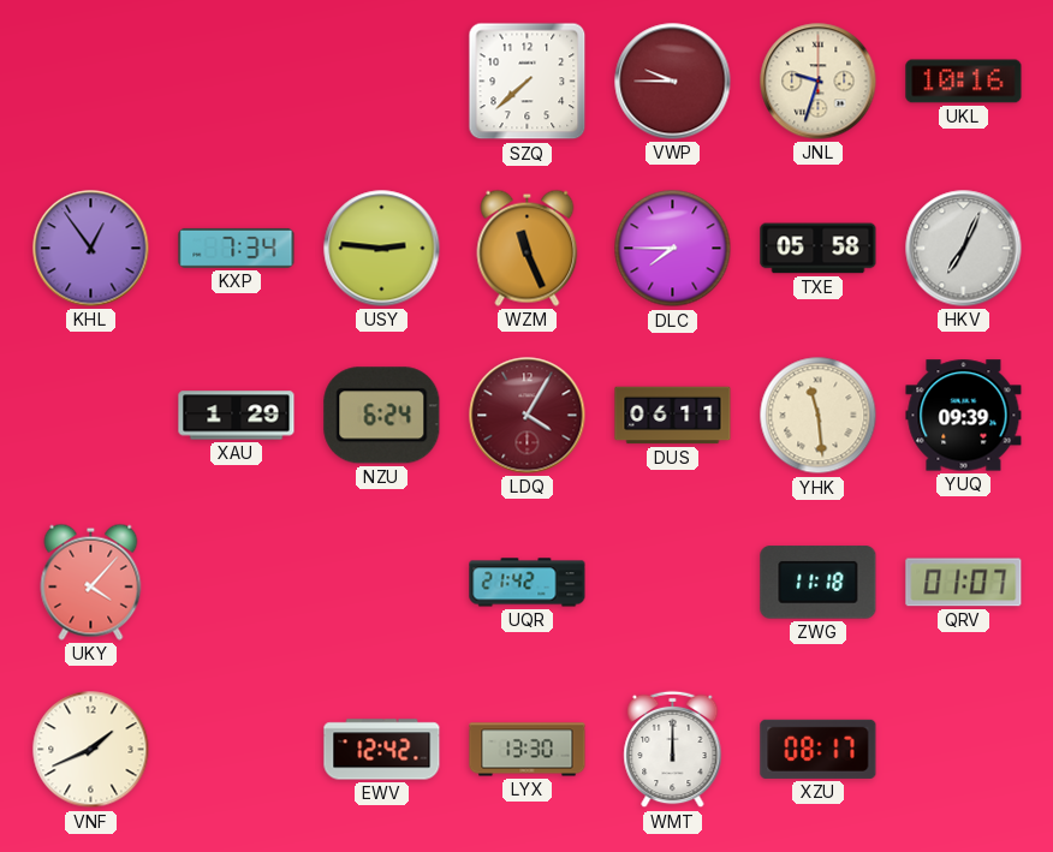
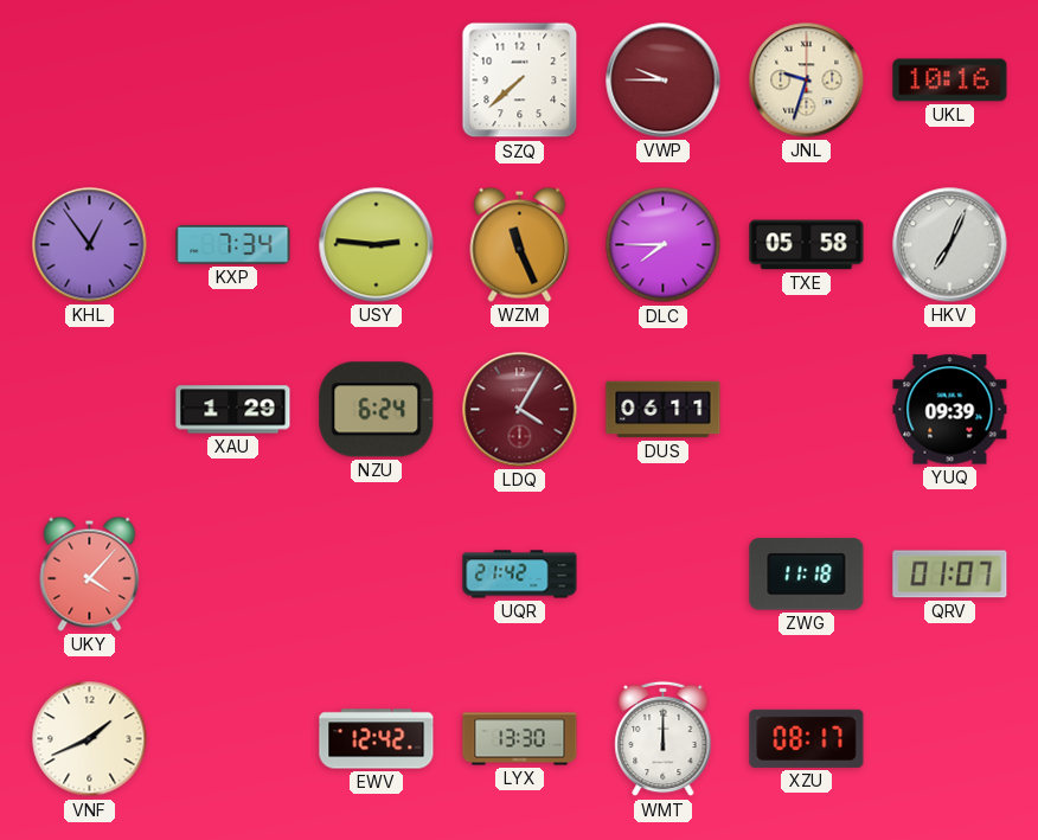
YHK: 11:29 -> none (819, 416)
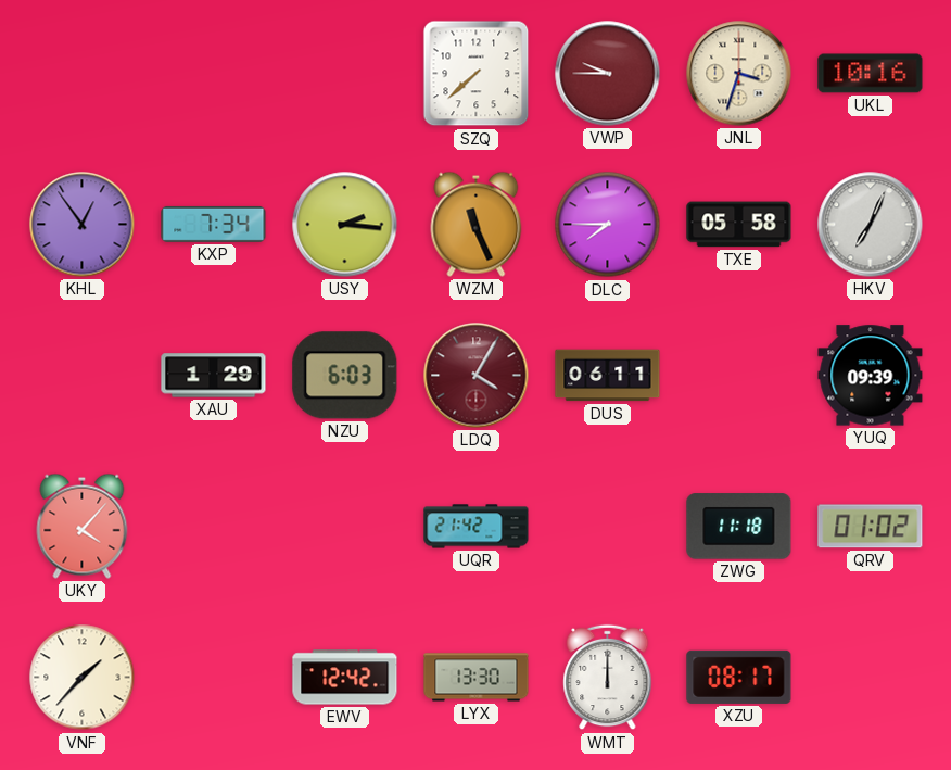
JNL: 9:33 -> 3:33 (739, 74)
USY: 2:46 -> 2:16 (345, 225)
NZU: 6:24 -> 6:03 (345, 376)
QRV: 01:07 -> 01:02 (871, 527)
VNF: 1:41 -> 1:37 (83, 678)
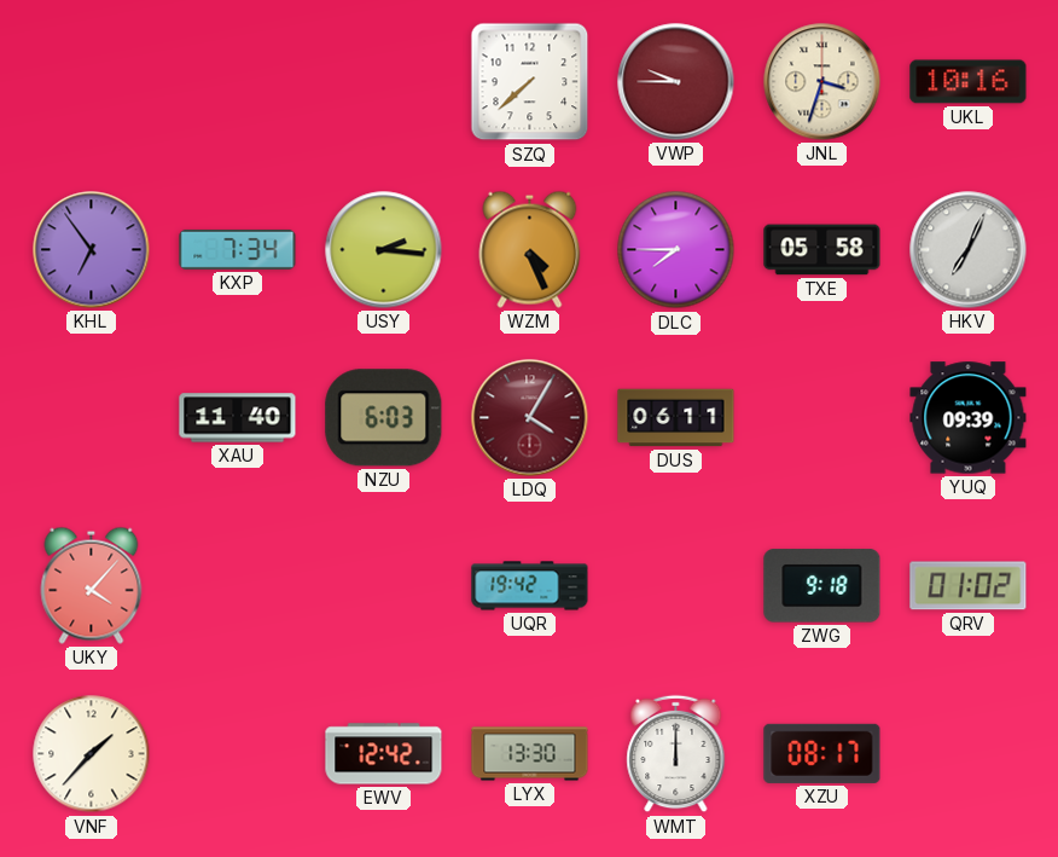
KHL: 12:54 -> 6:54 (92, 250)
WZM: 11:26 -> 4:26 (530, 249)
XAU: 1:29 -> 11:40 (238, 418)
UQR: 21:42 -> 19:42 (530, 586)
ZWG: 11:18 -> 9:18 (822, 586)
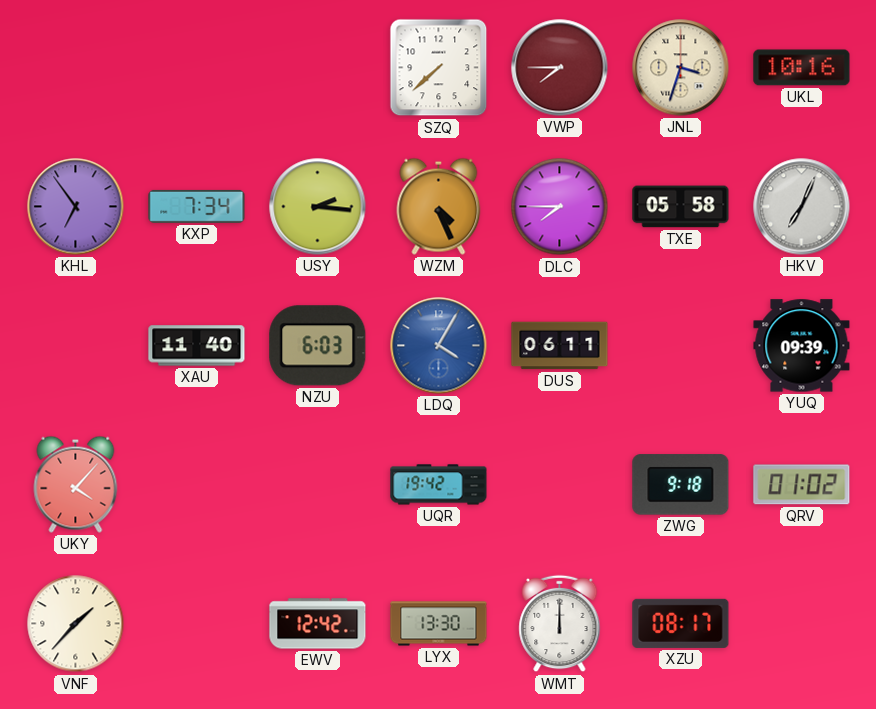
VWP: 9:45 -> 7:45 (560, 68)
LDQ dial: burgundy -> blue (439, 346)
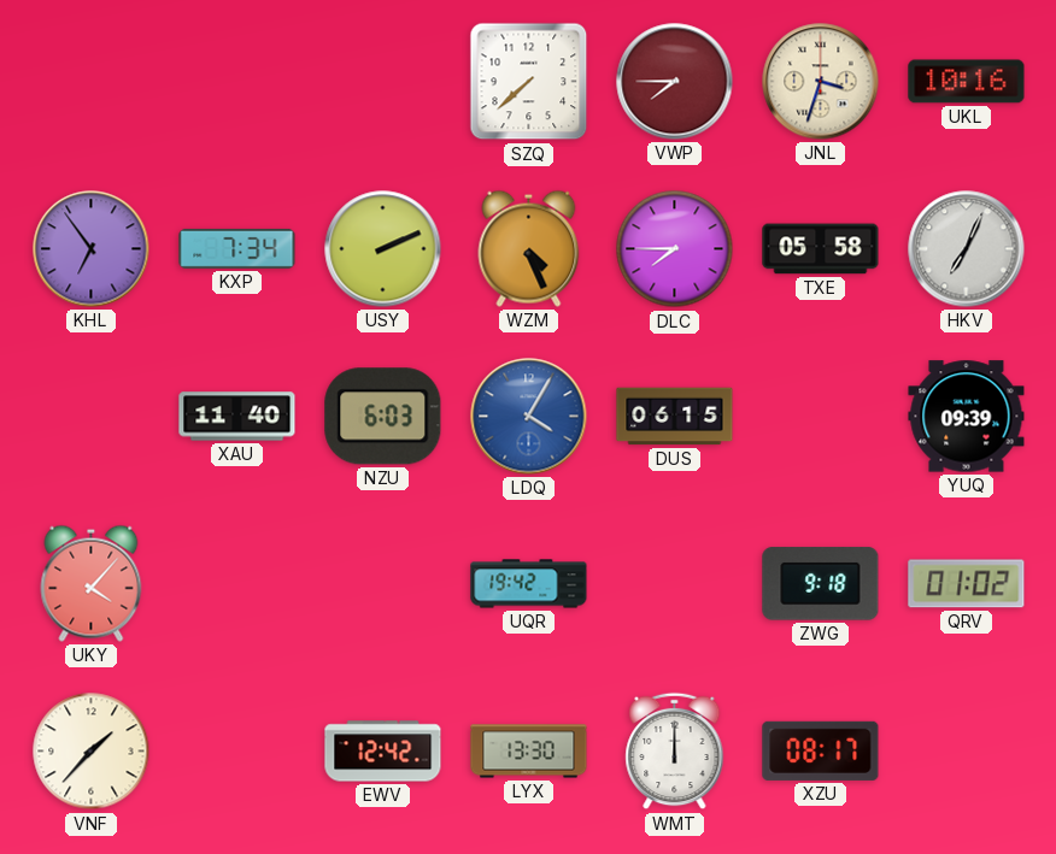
USY: 2:16 -> 2:11 (383, 249)
DUS: 06:11 -> 06:15 (675, 417)
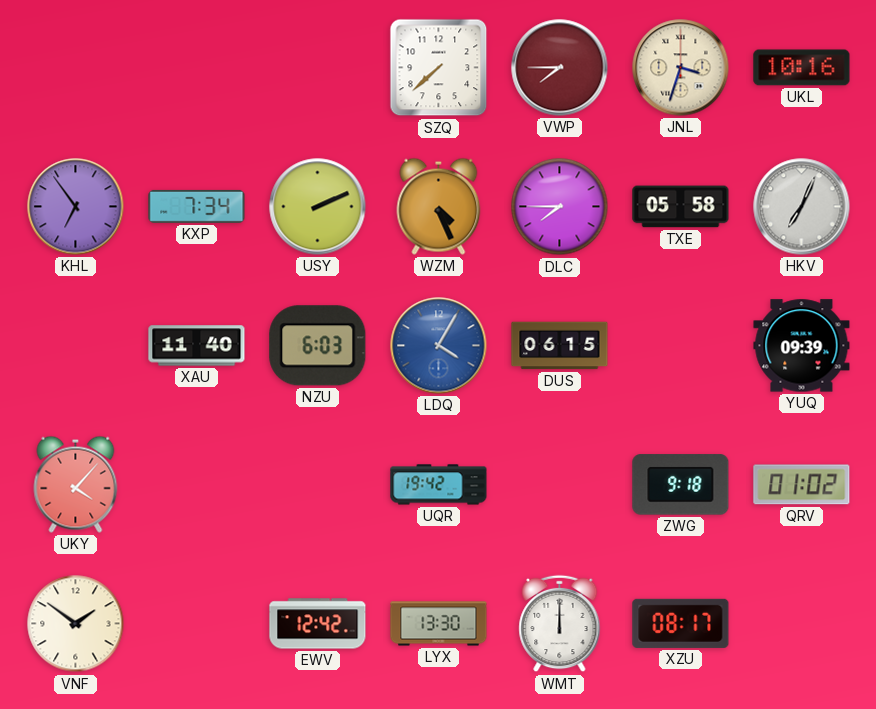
VNF: 1:37 -> 1:51 (76, 624)
